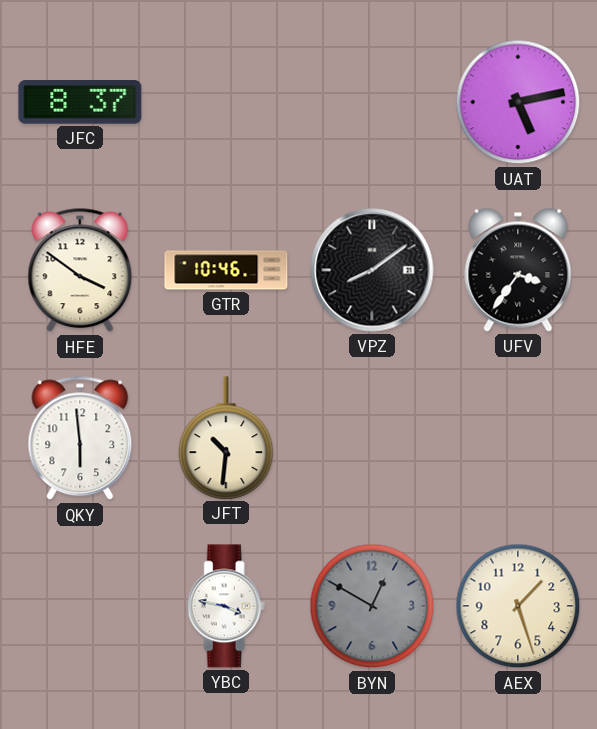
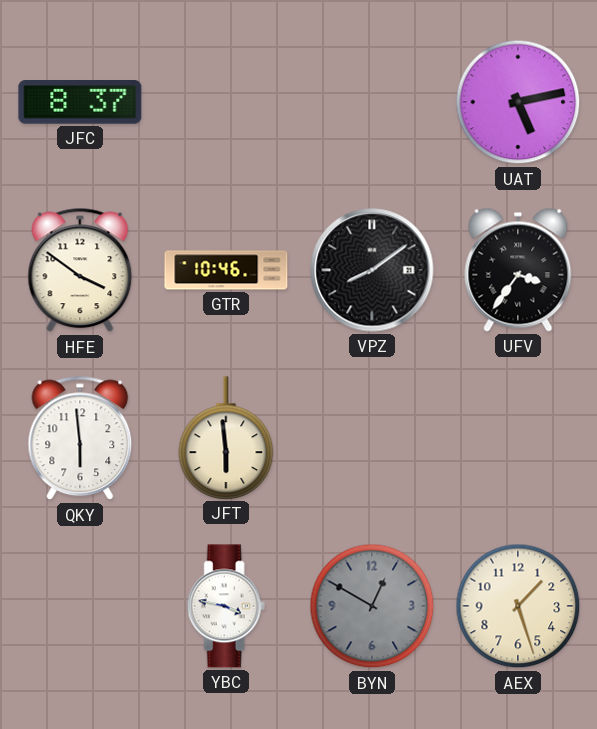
JFT: 10:31 -> 5:59 (226, 438)
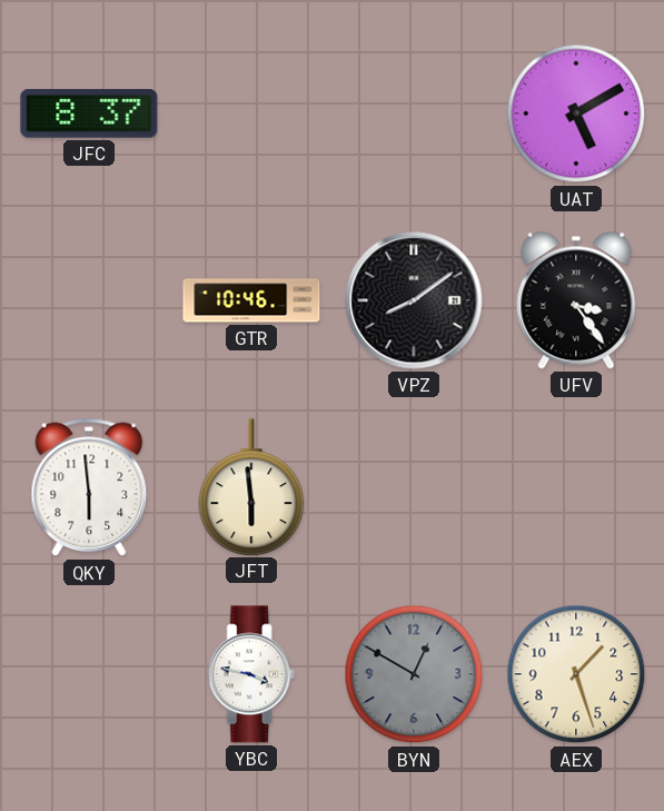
UAT: 5:13 -> 5:10 (576, 113)
HFE: 3:51 -> none (80, 270)
UFV: 3:36 -> 3:24 (576, 300)
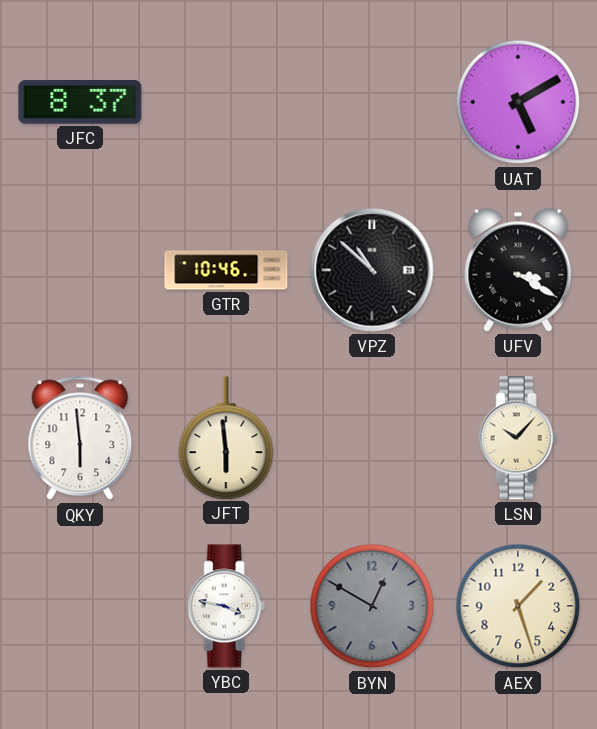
VPZ: 8:09 -> 10:52 (372, 270)
UFV: 3:24 -> 3:20 (518, 270)
LSN: none -> 10:07 (518, 438)
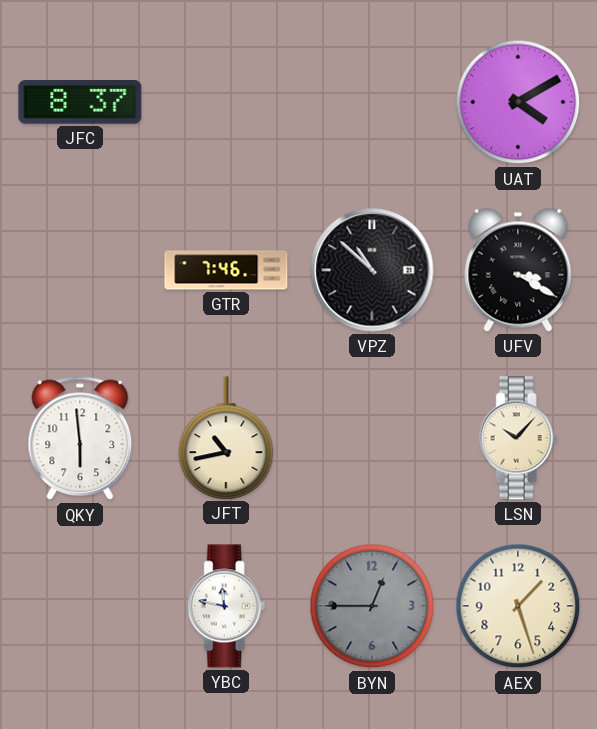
UAT: 5:10 -> 4:10 (518, 102)
GTR: 10:46 -> 7:46 (226, 270)
JFT: 5:59 -> 10:43 (226, 438)
YBC: 3:47 -> 11:47 (226, 606)
BYN: 12:50 -> 12:45 (372, 606)
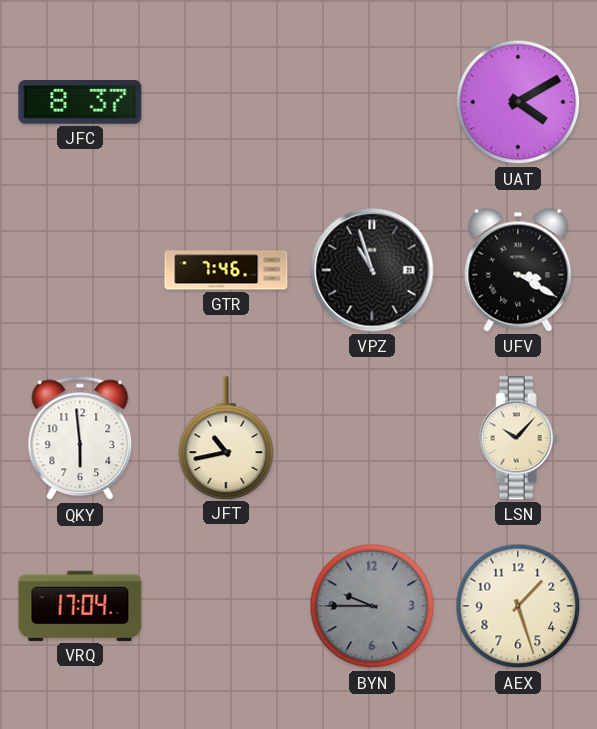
VPZ: 10:52 -> 10:57 (372, 270)
VRQ: none -> 17:04 (80, 606)
YBC: 11:47 -> none (226, 606)
BYN: 12:45 -> 9:45 (372, 606)
